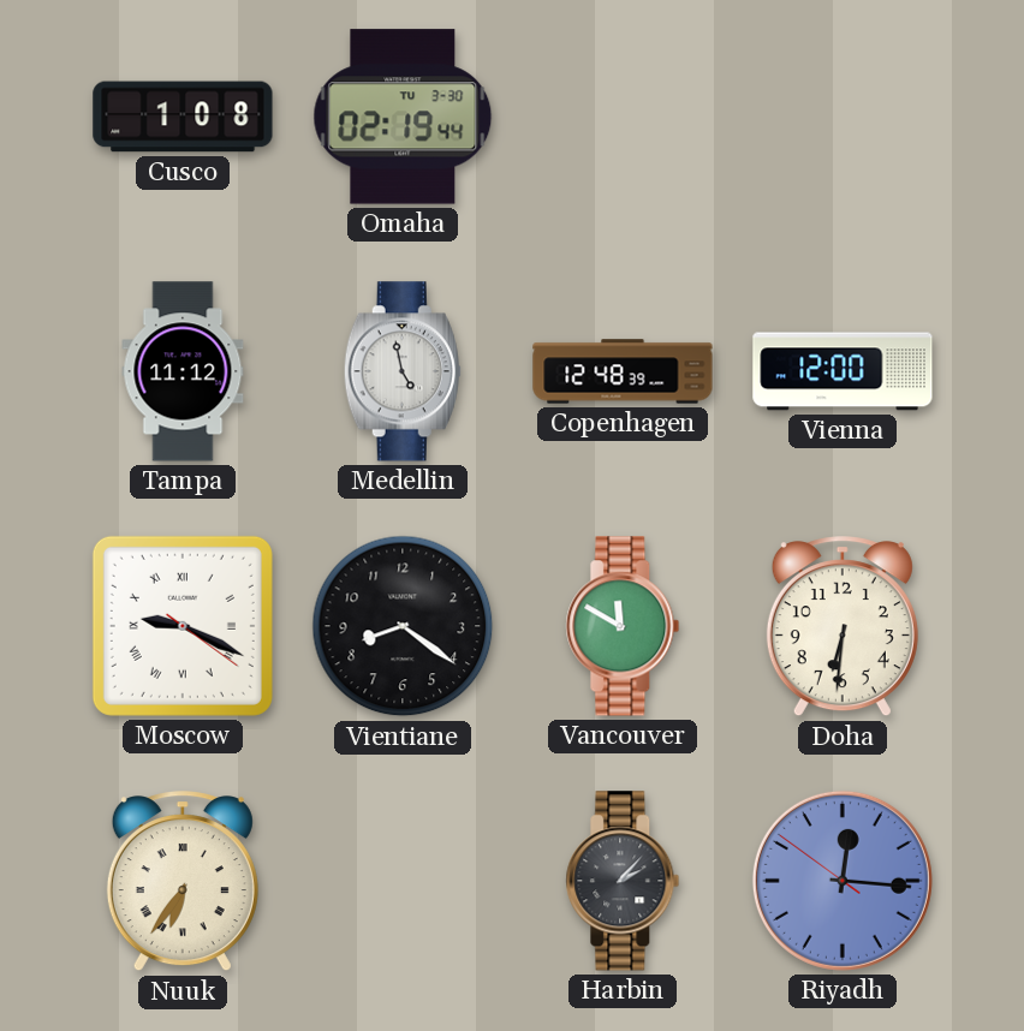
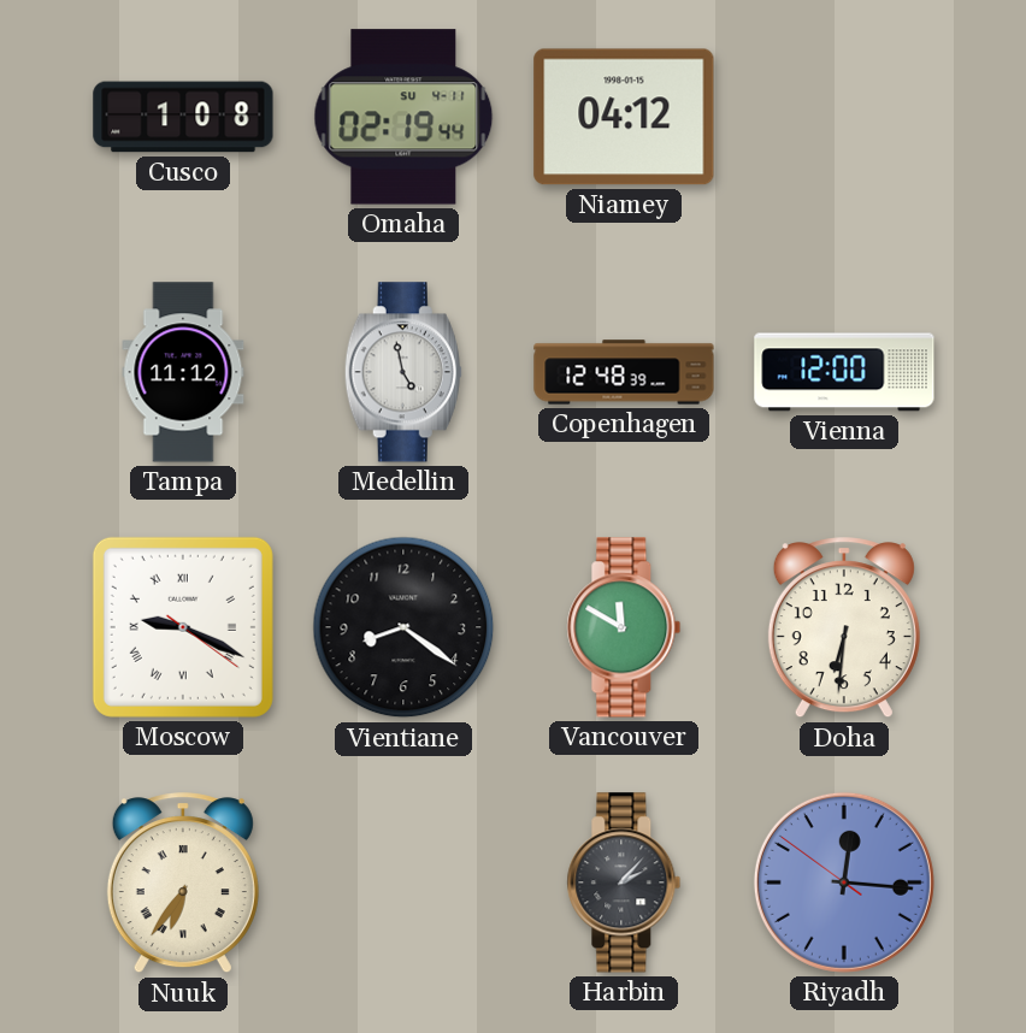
Omaha date: TU 3-30 -> SU 4-11 (403, 117)
Niamey: none -> 04:12 (624, 117)
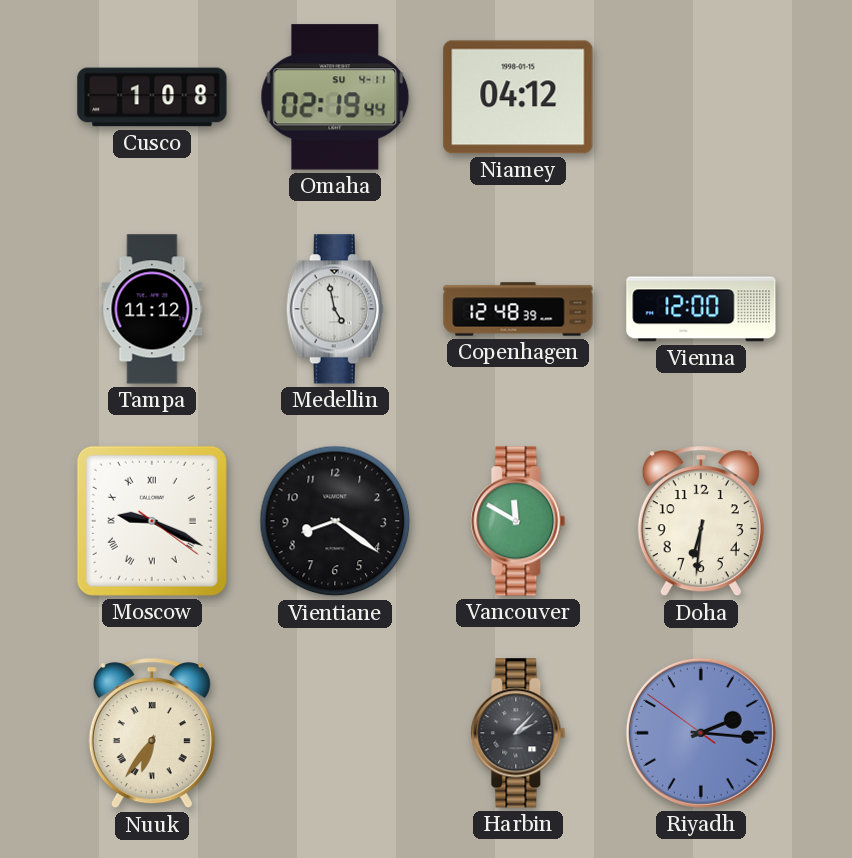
Riyadh: 12:15 -> 2:15 (701, 733)
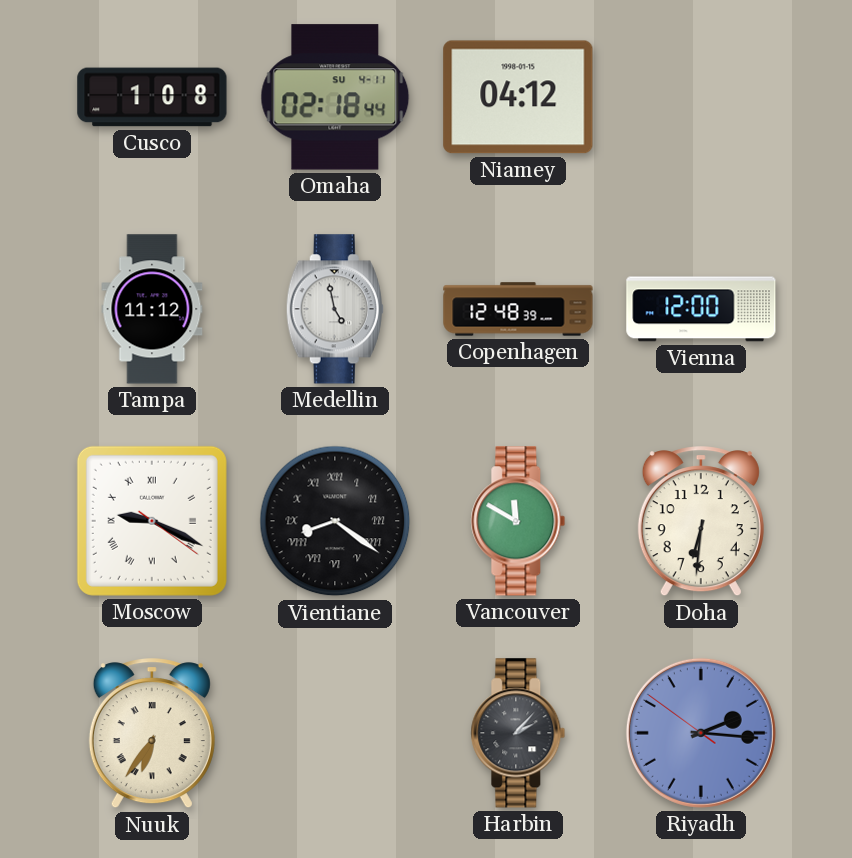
Omaha: 02:19 -> 02:18 (335, 97)
Vientiane numerals: Arabic -> Roman (335, 521)
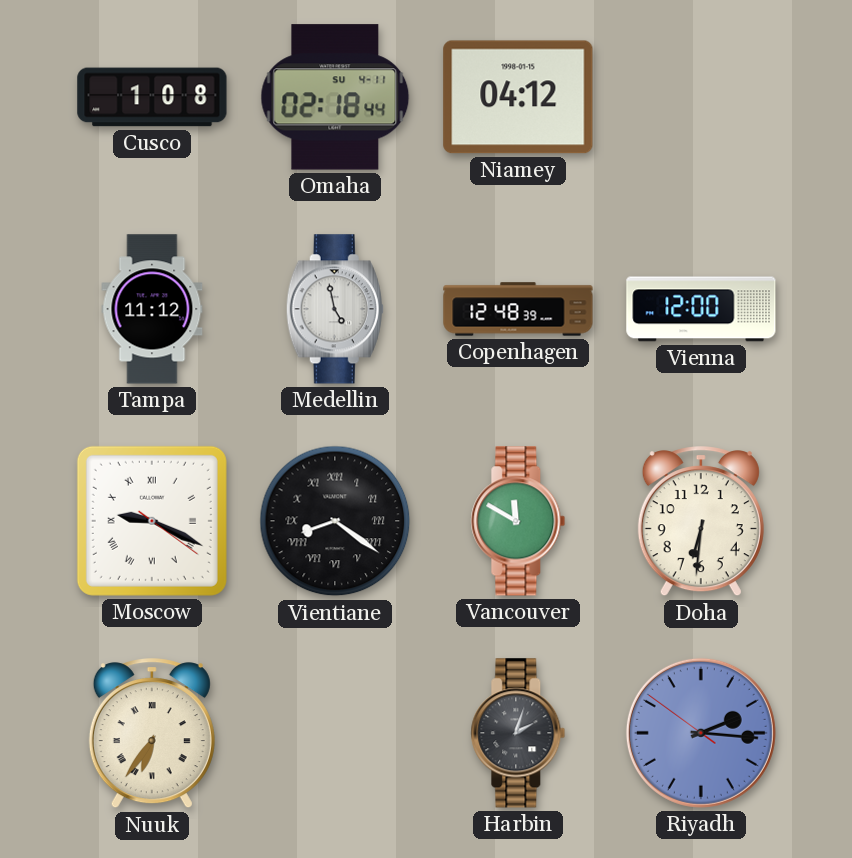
Harbin: 2:07 -> 2:03 (518, 733)
